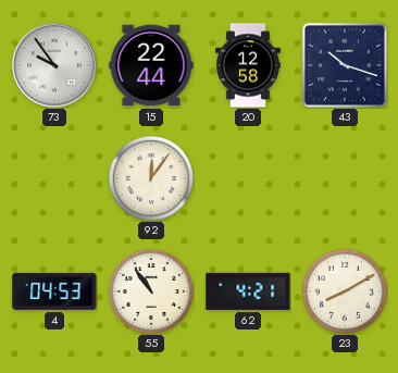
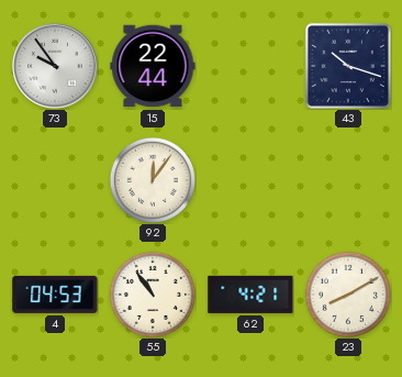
20: 12:58 -> none (249, 65)
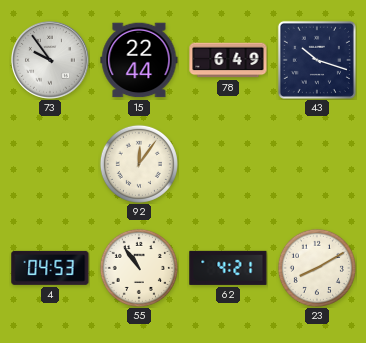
78: none -> 6:49 (228, 60)
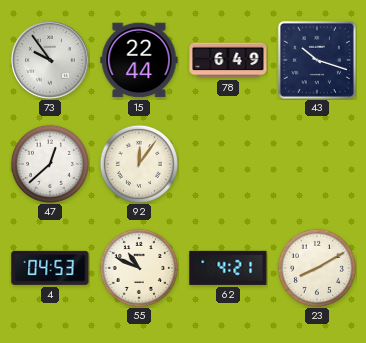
47: none -> 12:38 (50, 164)
55: 10:54 -> 10:49 (139, 268)
